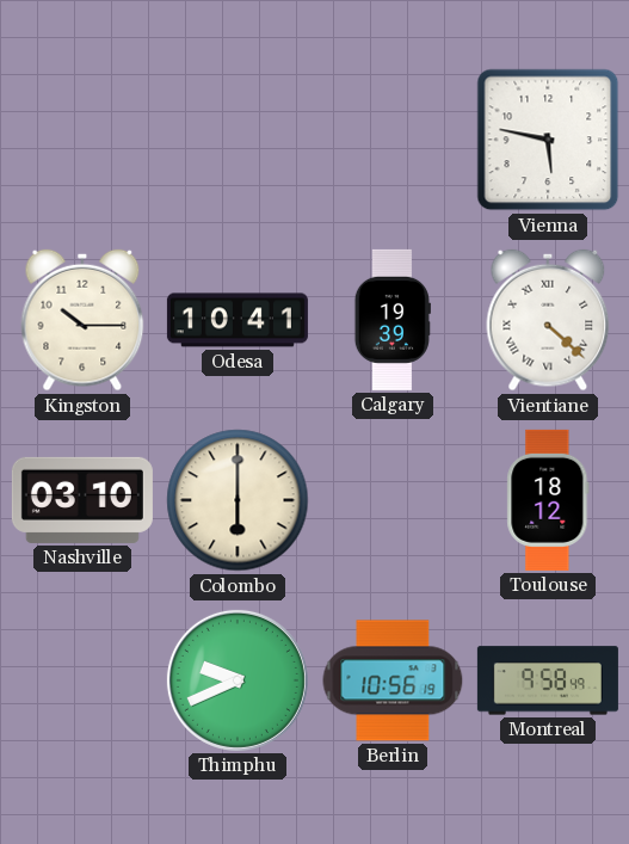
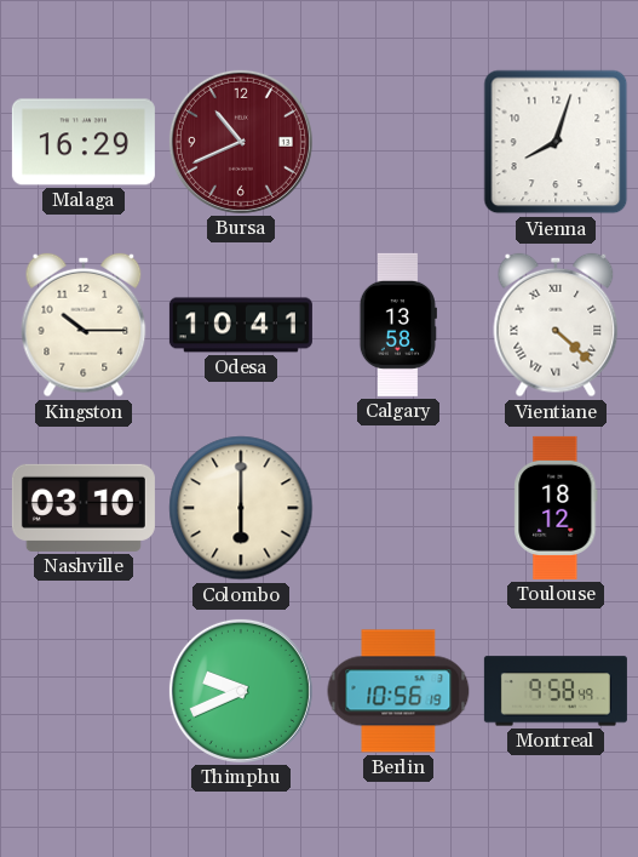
Malaga: none -> 16:29 (84, 142)
Bursa: none -> 10:41 (241, 142)
Vienna: 5:47 -> 8:03 (556, 142)
Calgary: 19:39 -> 13:58 (398, 325)
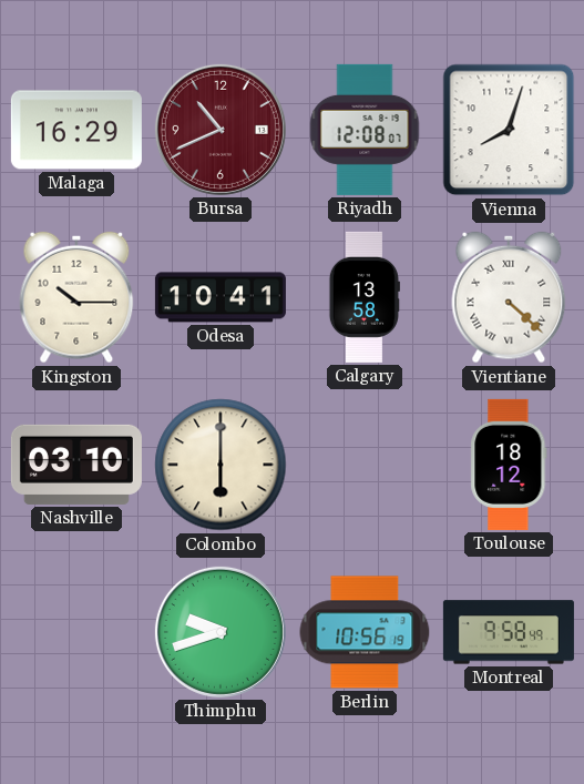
Riyadh: none -> 12:08 (365, 130)
Thimphu: 9:41 -> 9:42 (221, 632)
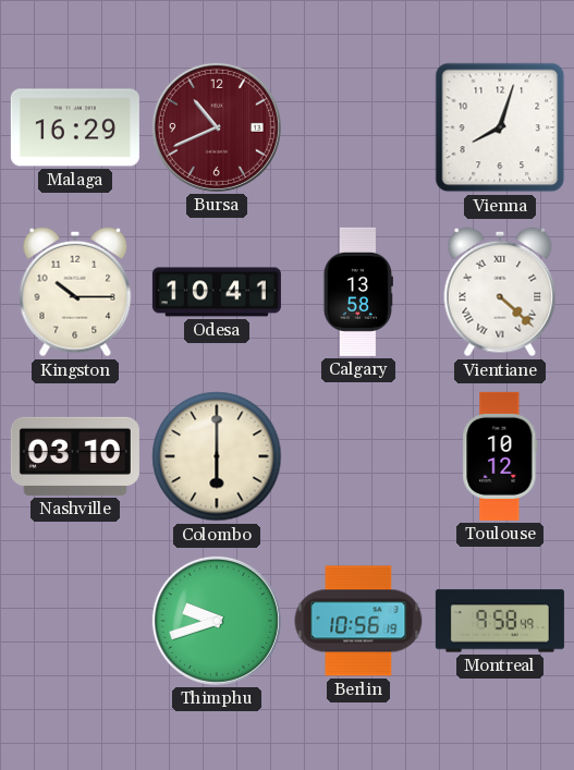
Riyadh: 12:08 -> none (365, 130)
Toulouse: 18:12 -> 10:12 (500, 456)
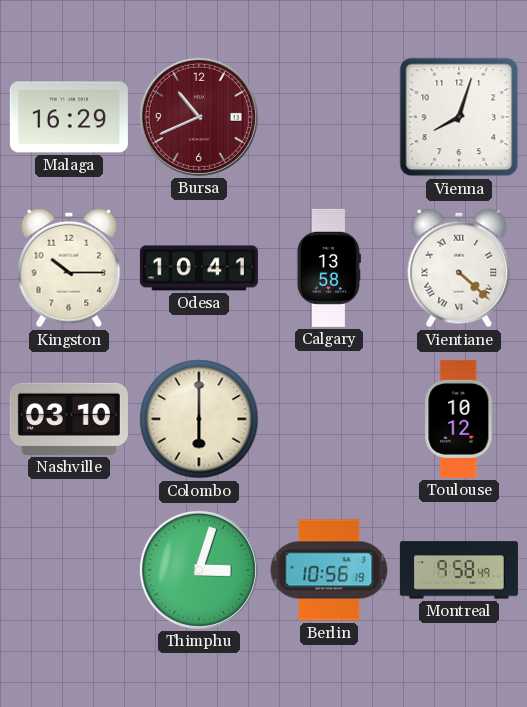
Thimphu: 9:42 -> 3:03 (199, 570)
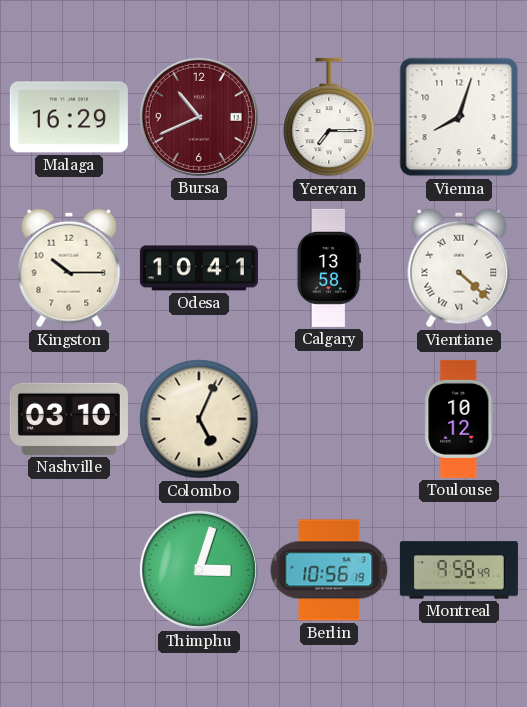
Yerevan: none -> 7:15 (329, 117)
Colombo: 6:00 -> 5:04 (199, 419)
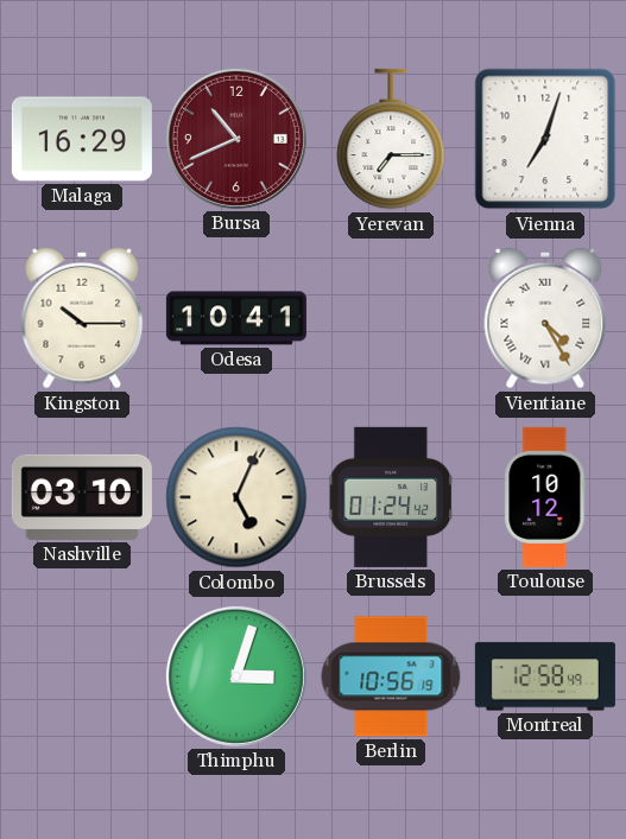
Vienna: 8:03 -> 7:03 (545, 139)
Calgary: 13:58 -> none (329, 268)
Vientiane: 4:22 -> 4:25 (545, 318)
Brussels: none -> 01:24 (392, 497)
Montreal: 9:58 -> 12:58 (545, 676)
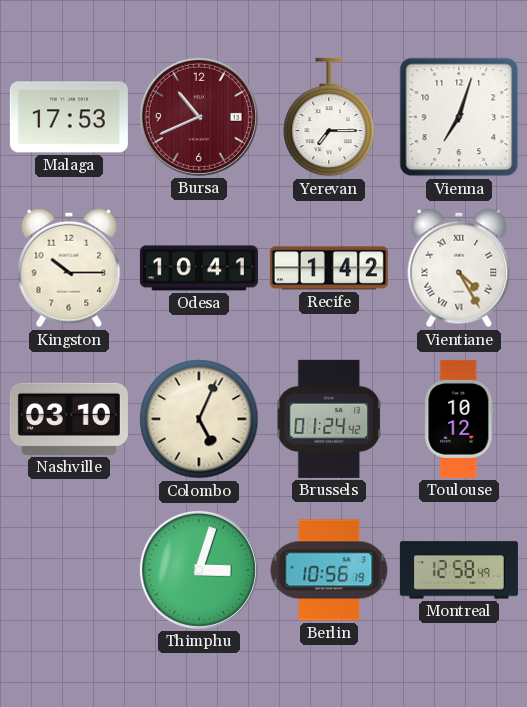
Malaga: 16:29 -> 17:53 (69, 117)
Recife: none -> 1:42 (329, 268)
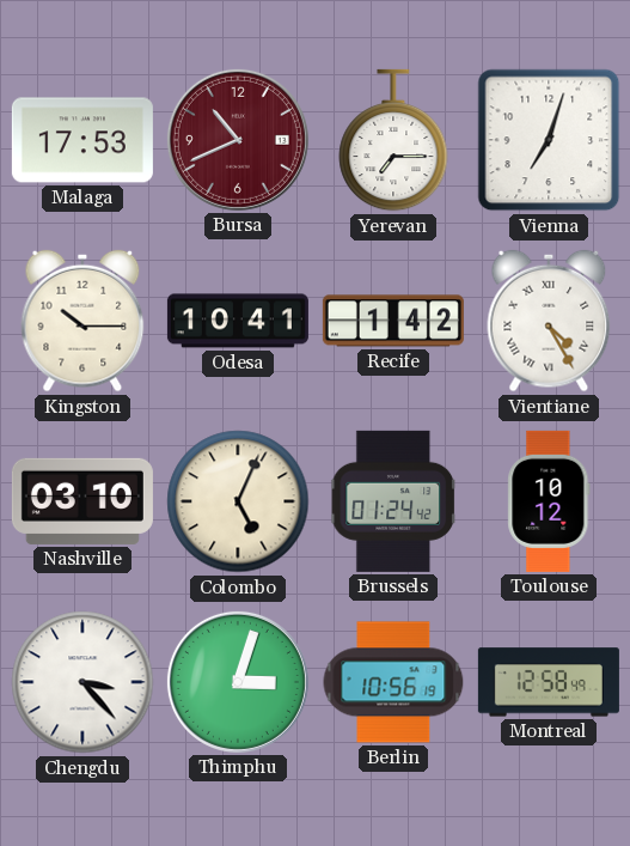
Chengdu: none -> 3:23 (82, 682)
